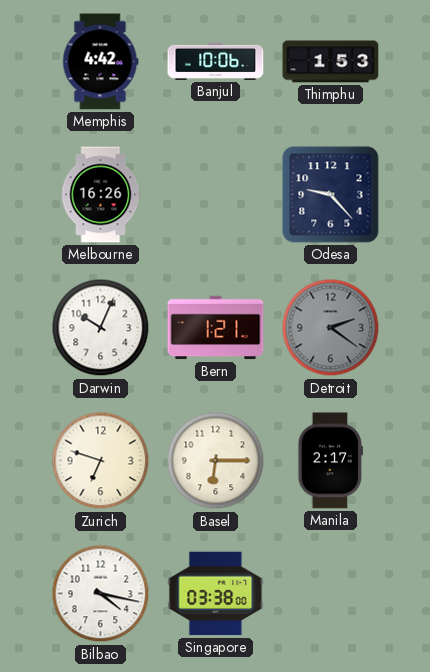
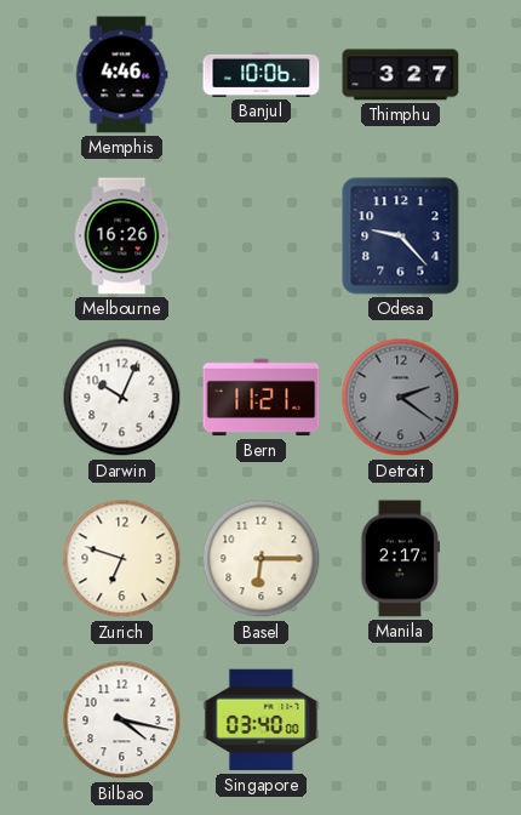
Memphis: 4:42 -> 4:46 (121, 75)
Thimphu: 1:53 -> 3:27 (401, 75)
Bern: 1:21 -> 11:21 (262, 398)
Singapore: 03:38 -> 03:40 (262, 720)
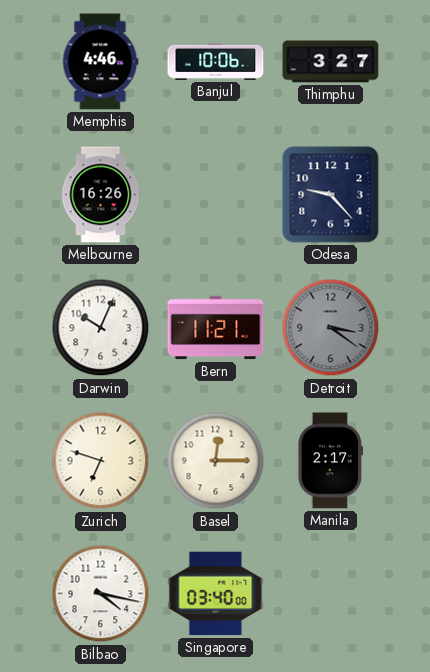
Detroit: 2:21 -> 3:21 (331, 328)
Basel: 6:15 -> 12:15 (216, 461)
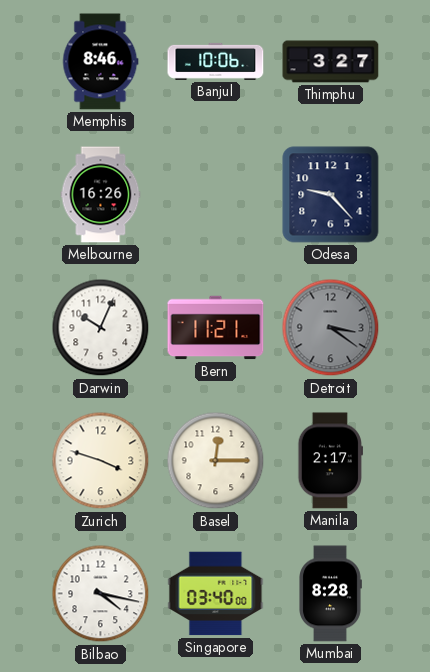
Memphis: 4:46 -> 8:46 (100, 62)
Zurich: 6:48 -> 3:48 (101, 461)
Mumbai: none -> 8:28 (330, 594)
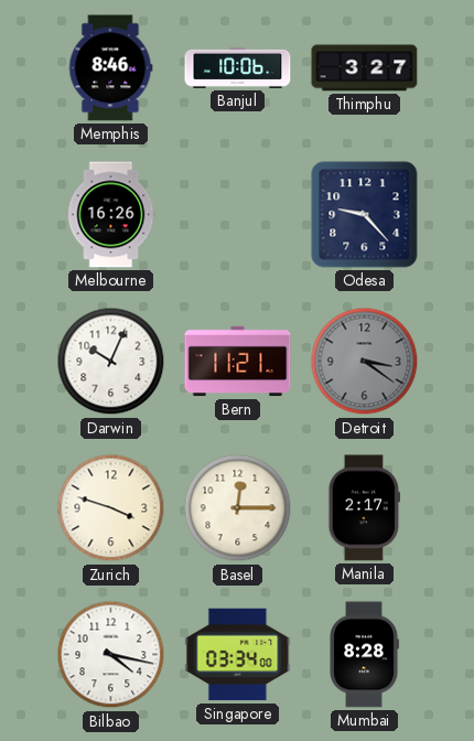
Singapore: 03:40 -> 03:34 (238, 655)
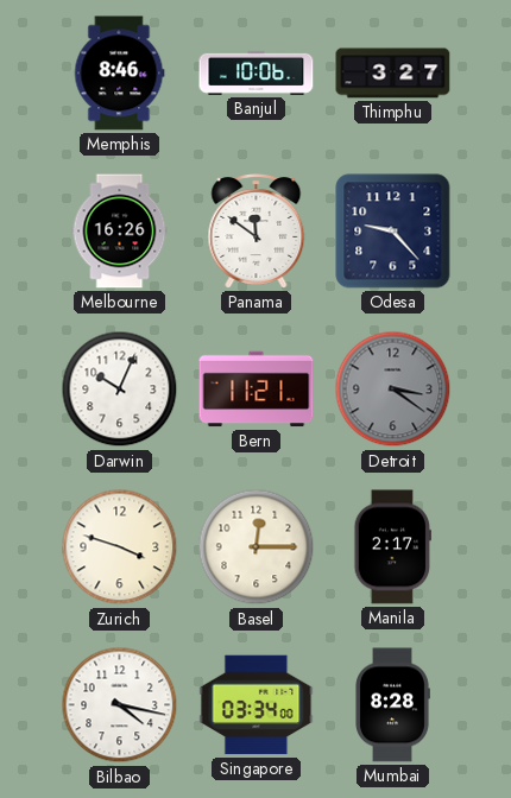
Panama: none -> 11:51 (257, 232)
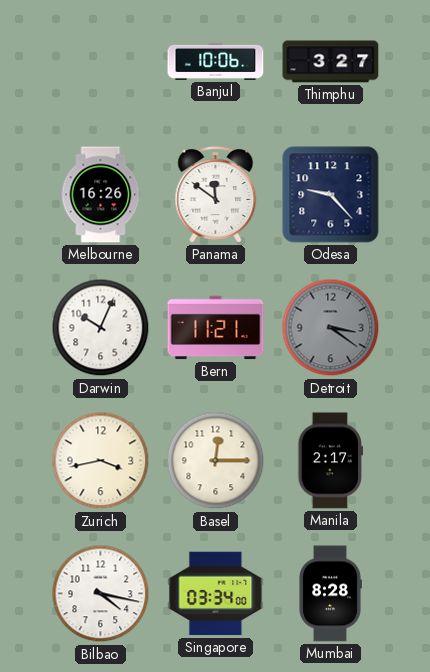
Memphis: 8:46 -> none (119, 74)
Zurich: 3:48 -> 3:43 (101, 461)
